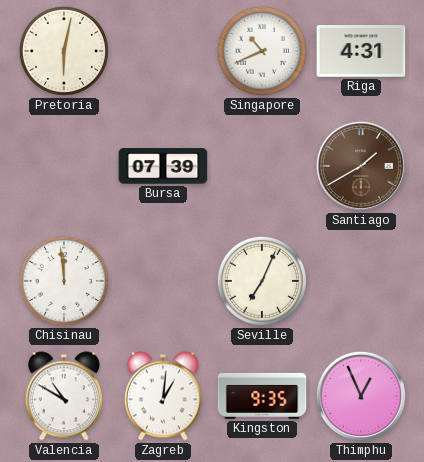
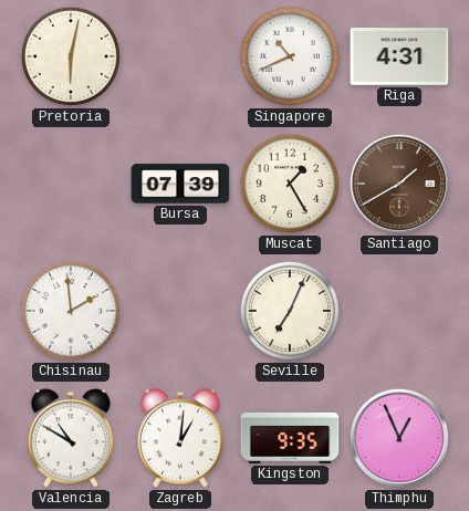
Muscat: none -> 1:25 (290, 184)
Chisinau: 11:59 -> 1:59 (71, 311)
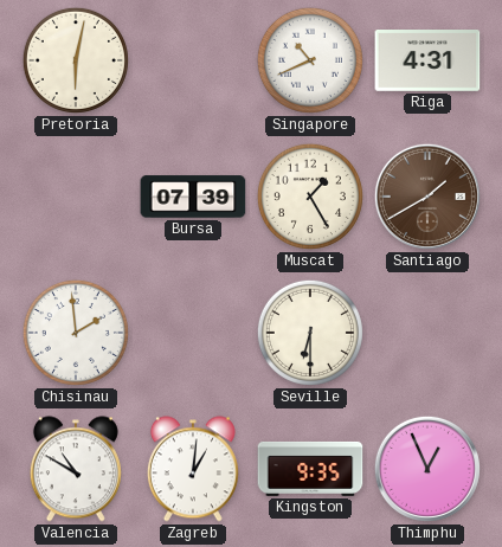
Seville: 7:04 -> 6:30 (310, 333)
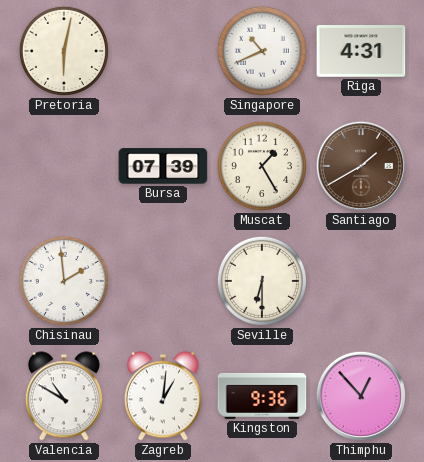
Kingston: 9:35 -> 9:36 (262, 396)
Thimphu: 12:56 -> 12:53 (361, 396)
